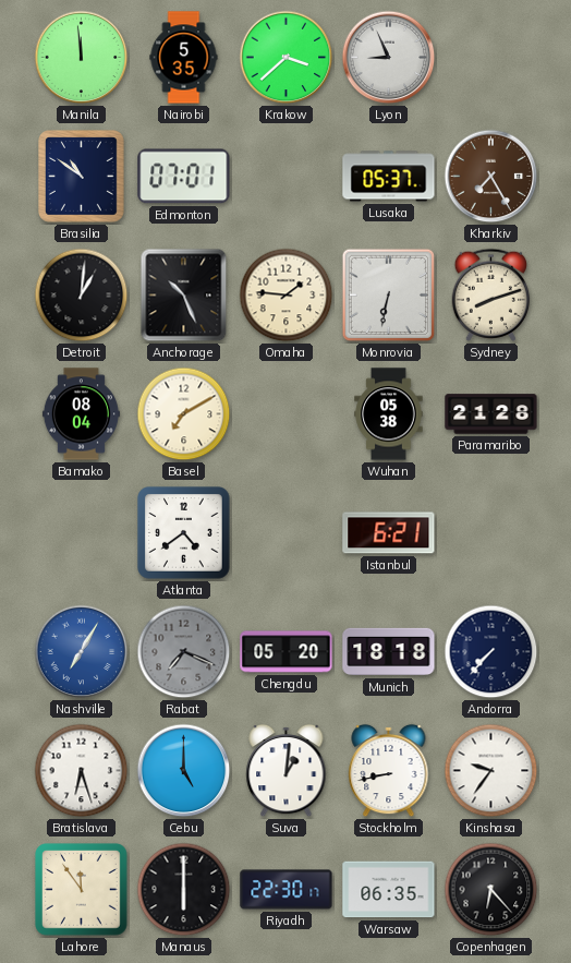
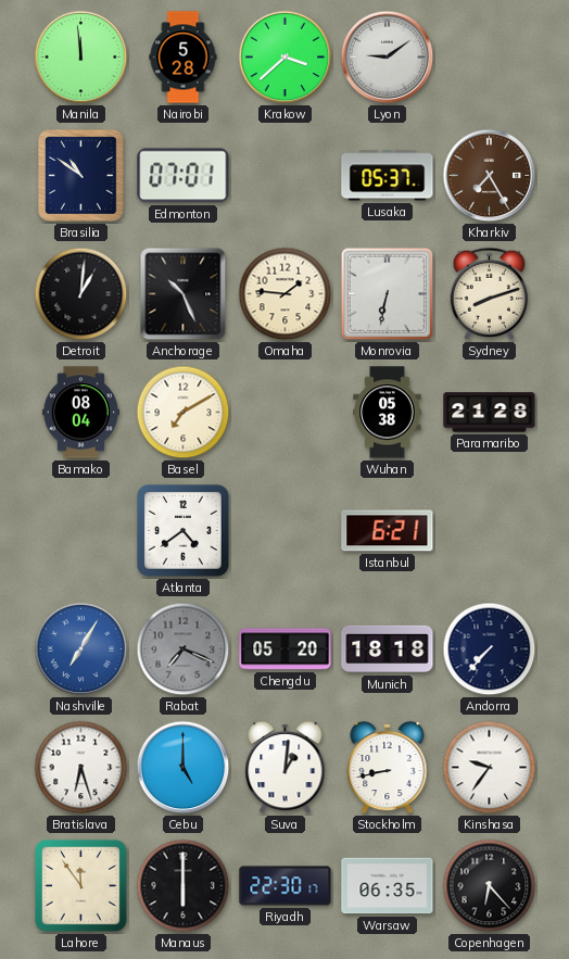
Nairobi: 5:35 -> 5:28 (184, 58)
Lyon: 8:56 -> 9:09 (388, 58)
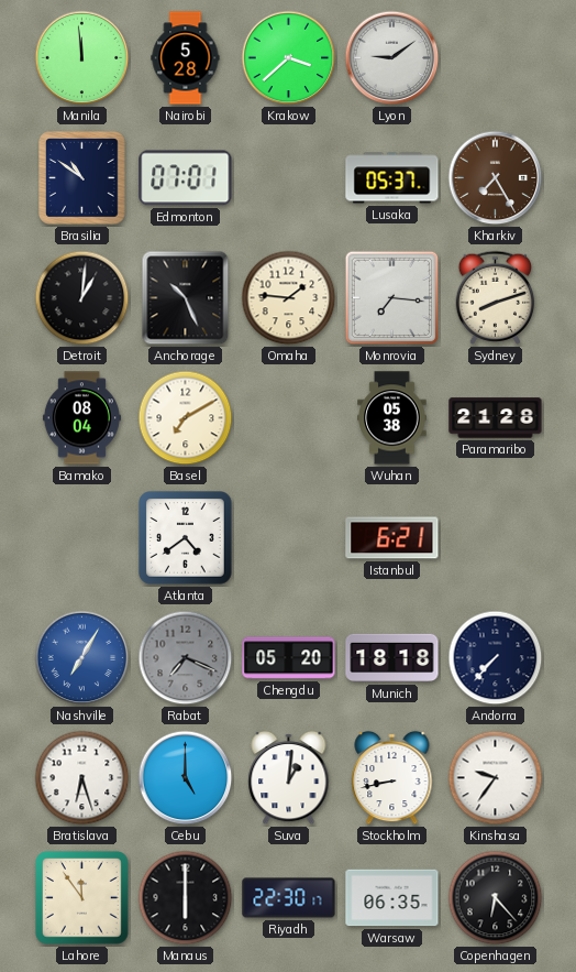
Monrovia: 6:32 -> 7:16 (392, 298)
